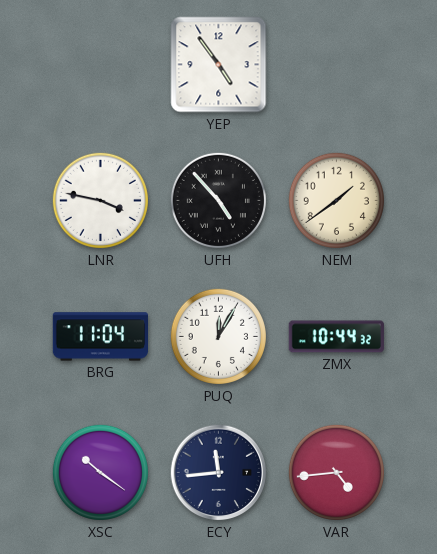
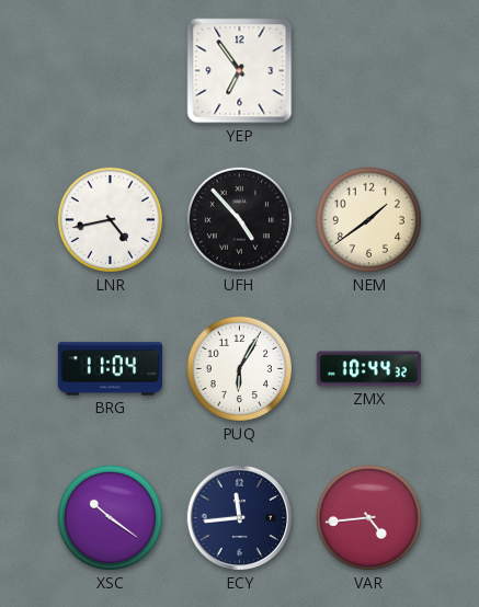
YEP: 4:54 -> 6:54 (240, 71)
LNR: 3:47 -> 4:43 (110, 219)
PUQ: 12:05 -> 6:05 (239, 368)
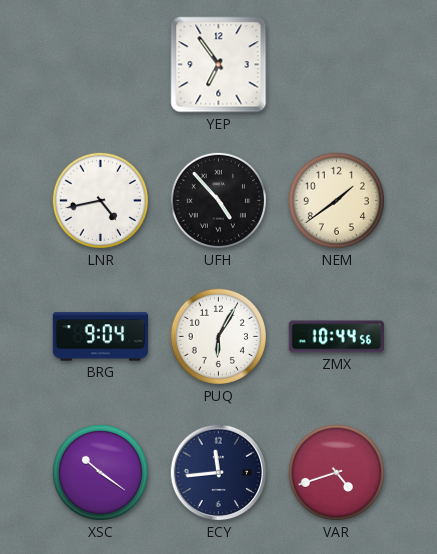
BRG: 11:04 -> 9:04 (100, 337)
ZMX: 10:44:32 -> 10:44:56 (336, 337)
VAR: 4:44 -> 4:42 (336, 472)
